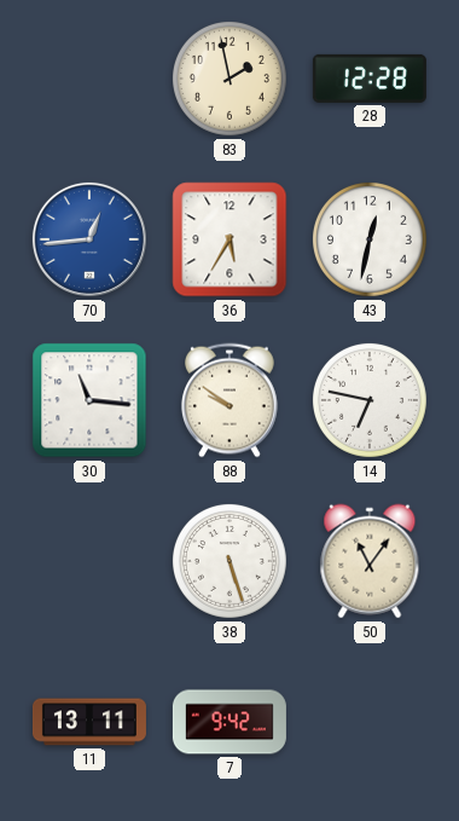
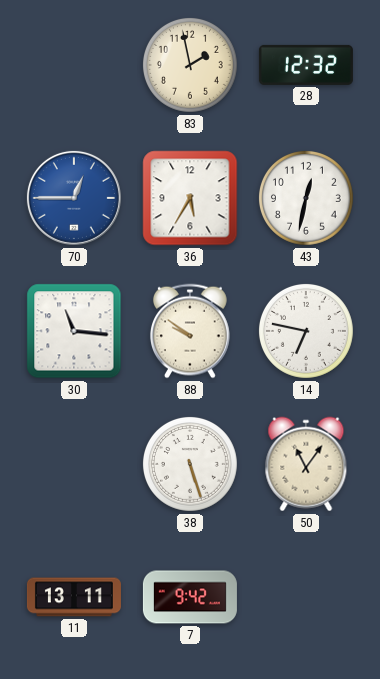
28: 12:28 -> 12:32 (306, 65)
70: 12:44 -> 12:45 (74, 198)
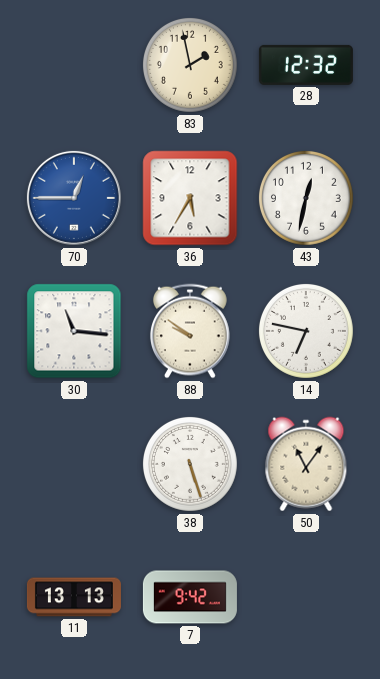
11: 13:11 -> 13:13 (74, 597)
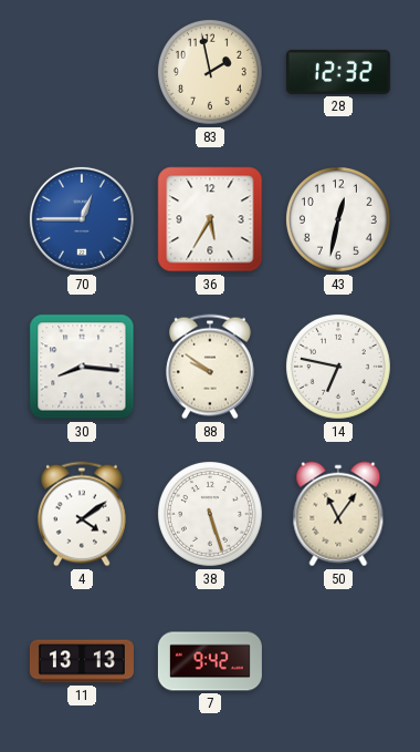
30: 11:16 -> 8:16 (82, 367)
4: none -> 4:09 (82, 514)
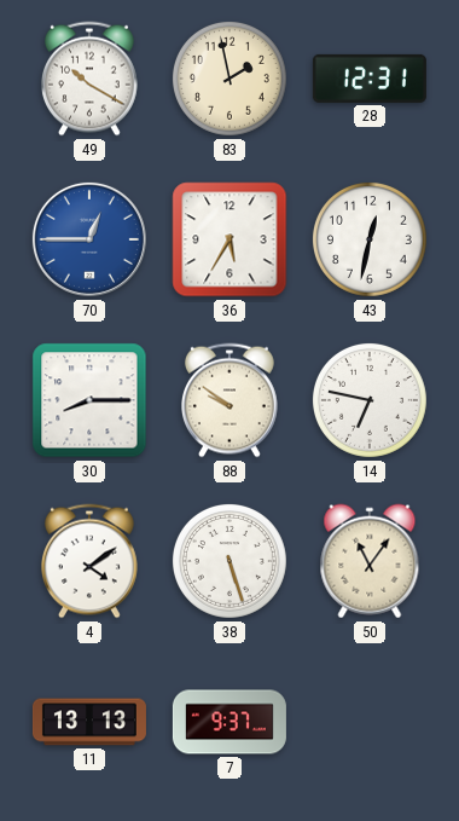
49: none -> 10:20 (89, 79)
28: 12:32 -> 12:31 (370, 79)
30: 8:16 -> 8:15 (89, 400)
7: 9:42 -> 9:37 (230, 722)
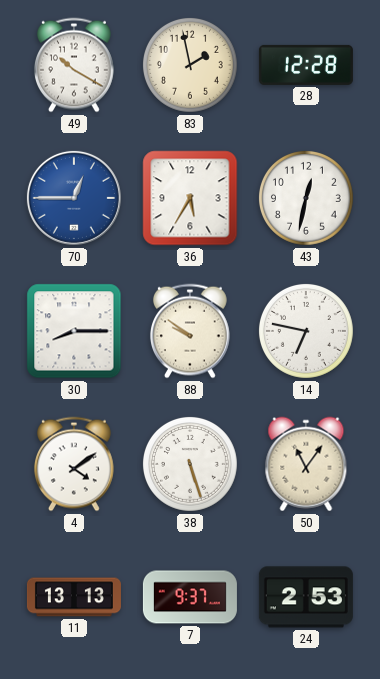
28: 12:31 -> 12:28 (306, 65)
24: none -> 2:53 (306, 597)
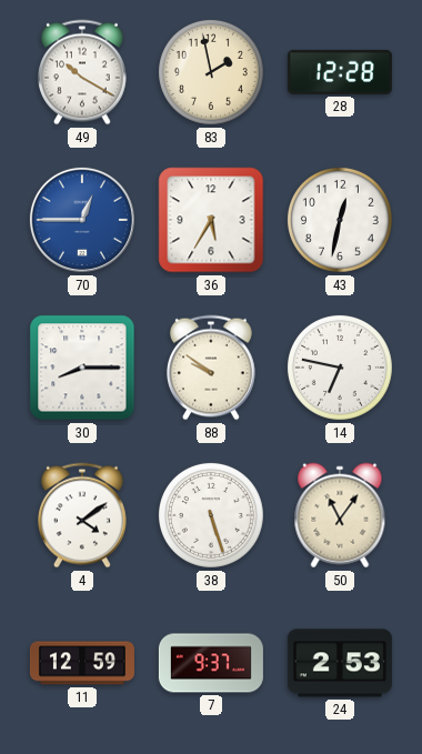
11: 13:13 -> 12:59 (82, 663)
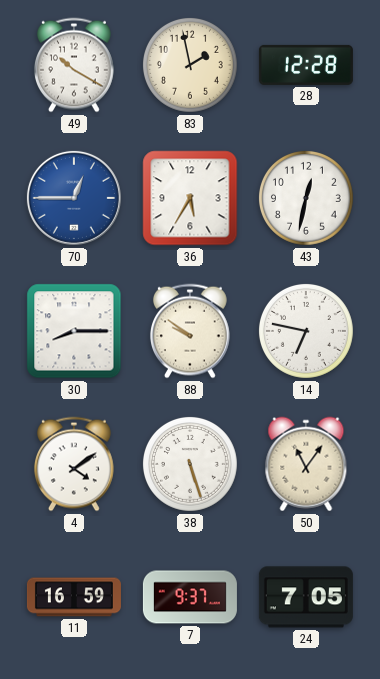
11: 12:59 -> 16:59 (74, 597)
24: 2:53 -> 7:05 (306, 597)
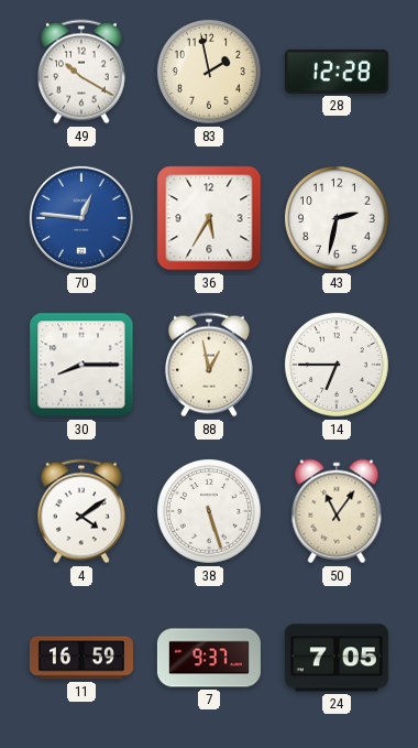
70: 12:45 -> 12:46 (81, 218)
43: 12:32 -> 2:32 (337, 218)
88: 9:51 -> 12:58 (209, 365)
14: 6:47 -> 6:45 (337, 365)
